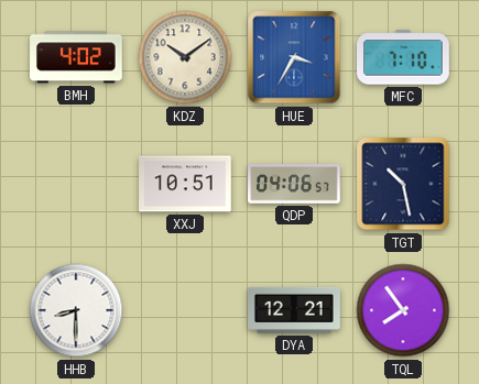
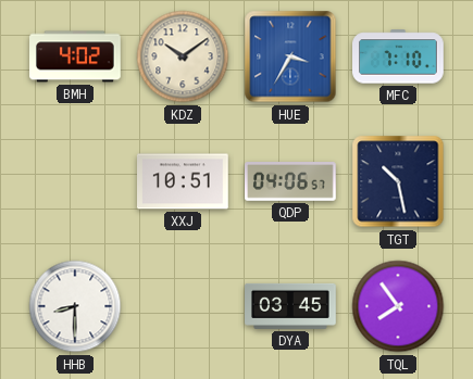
DYA: 12:21 -> 03:45 (290, 306)
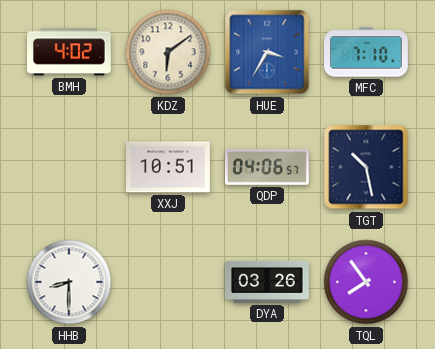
KDZ: 10:09 -> 6:09 (168, 52)
DYA: 03:45 -> 03:26 (267, 282)
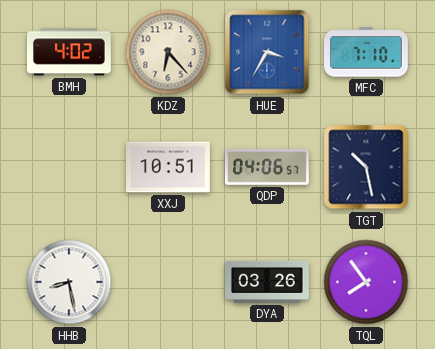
KDZ: 6:09 -> 6:23 (168, 52)
HHB: 8:30 -> 8:28 (69, 282)
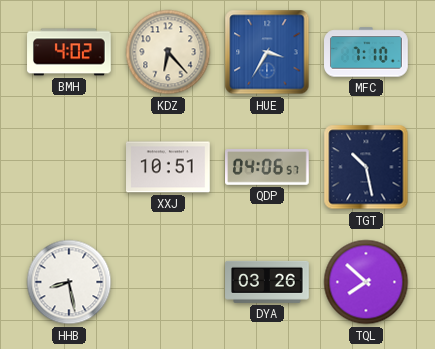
TQL: 7:54 -> 7:52 (366, 282)
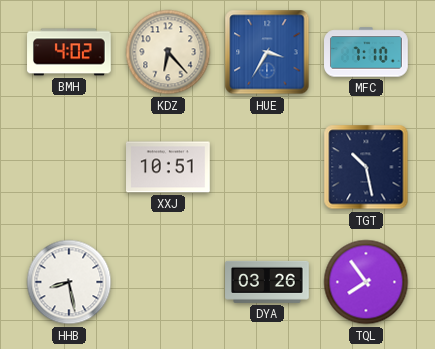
QDP: 04:06 -> none (268, 168)
TQL: 7:52 -> 7:54 (366, 282)
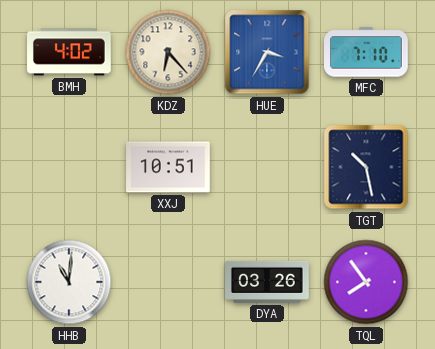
HHB: 8:28 -> 11:01 (69, 282)
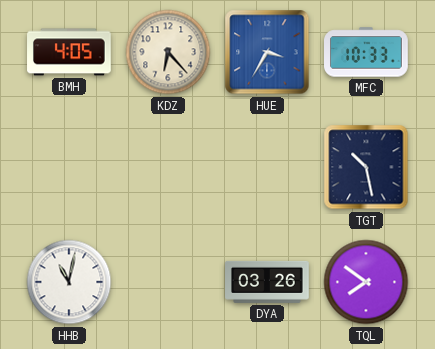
BMH: 4:02 -> 4:05 (69, 52)
MFC: 7:10 -> 10:33 (366, 52)
XXJ: 10:51 -> none (169, 167)
HHB: 11:01 -> 11:02 (69, 282)
TQL: 7:54 -> 7:51 (366, 282)
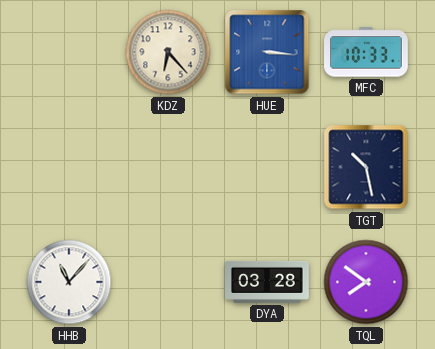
BMH: 4:05 -> none (69, 52)
HUE: 3:35 -> 3:16 (267, 52)
HHB: 11:02 -> 11:07 (69, 282)
DYA: 03:26 -> 03:28 (267, 282)
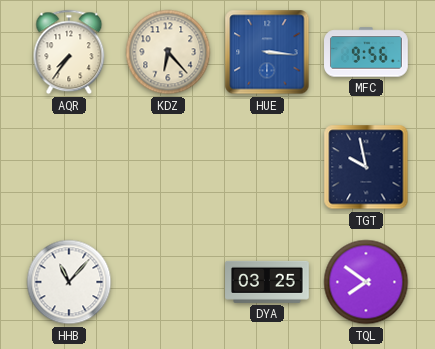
AQR: none -> 7:36 (69, 52)
MFC: 10:33 -> 9:56 (366, 52)
TGT: 10:28 -> 9:58 (366, 167)
DYA: 03:28 -> 03:25 (267, 282)
